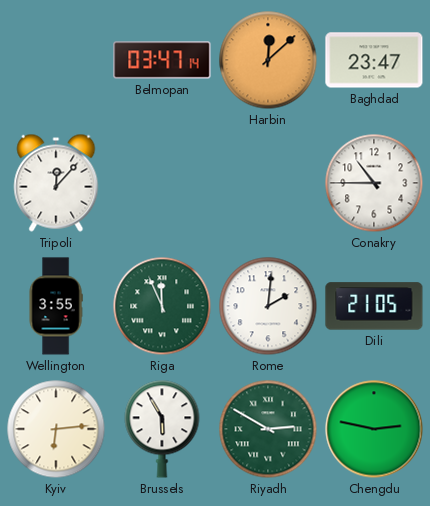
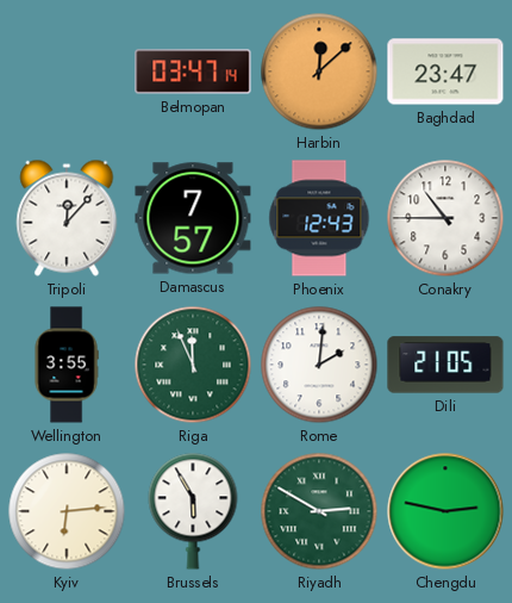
Damascus: none -> 7:57 (193, 218)
Phoenix: none -> 12:43 (319, 218)
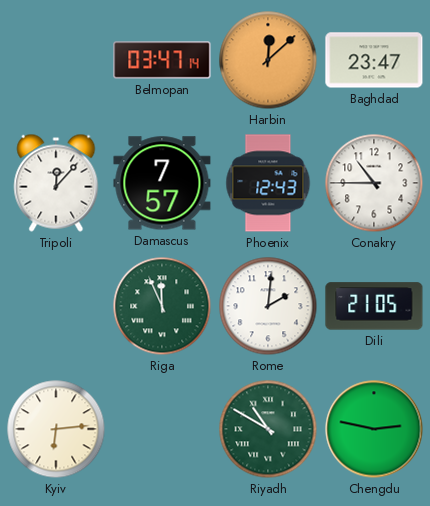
Wellington: 3:55 -> none (67, 365)
Brussels: 5:55 -> none (193, 511)
Riyadh: 2:50 -> 10:50 (268, 429)
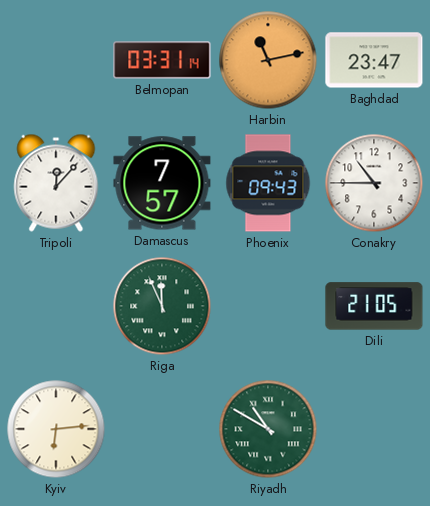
Belmopan: 03:47 -> 03:31 (162, 60)
Harbin: 12:08 -> 11:13 (268, 60)
Phoenix: 12:43 -> 09:43 (268, 183)
Rome: 2:01 -> none (268, 306)
Chengdu: 2:47 -> none (374, 429)
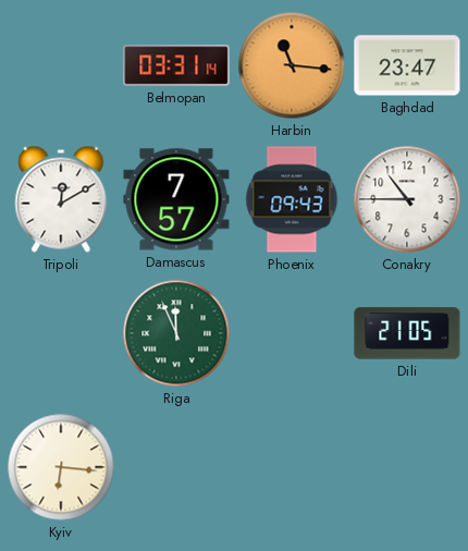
Harbin: 11:13 -> 11:16 (292, 65)
Tripoli: 12:07 -> 12:10 (61, 199)
Kyiv: 6:14 -> 6:16 (61, 467)
Riyadh: 10:50 -> none (268, 429)
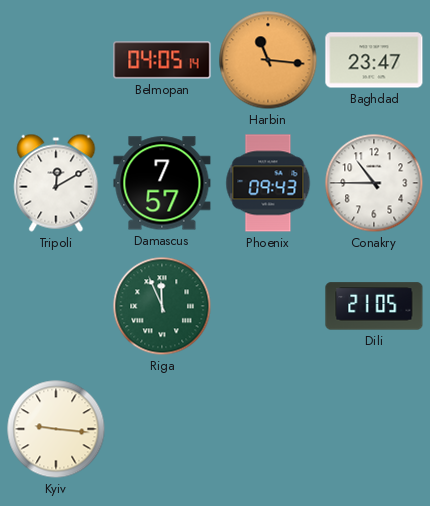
Belmopan: 03:31 -> 04:05 (162, 60)
Kyiv: 6:16 -> 9:16 (56, 429)
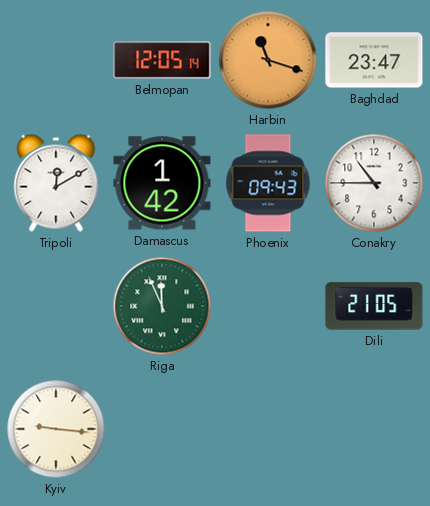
Belmopan: 04:05 -> 12:05 (162, 60)
Harbin: 11:16 -> 11:18 (268, 60)
Damascus: 7:57 -> 1:42 (162, 183)
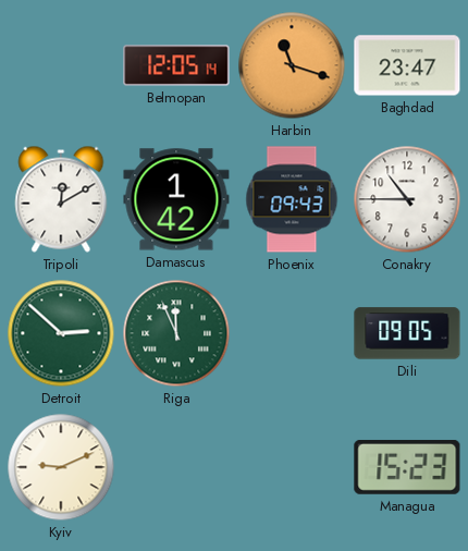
Detroit: none -> 2:52 (61, 333)
Dili: 21:05 -> 09:05 (407, 333)
Kyiv: 9:16 -> 9:11 (61, 467)
Managua: none -> 15:23 (407, 467)
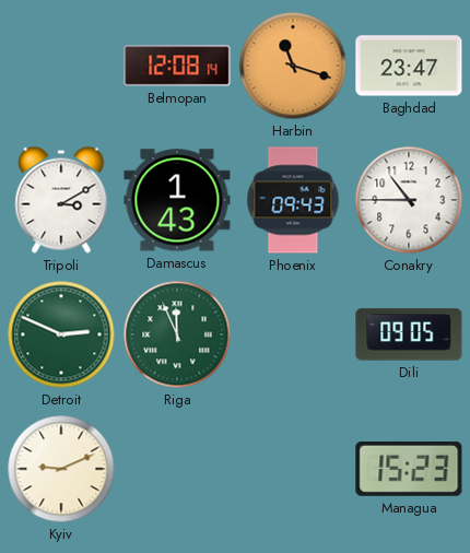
Belmopan: 12:05 -> 12:08 (177, 66)
Tripoli: 12:10 -> 3:10 (61, 200)
Damascus: 1:42 -> 1:43 (177, 200)
Detroit: 2:52 -> 2:49 (61, 334)
